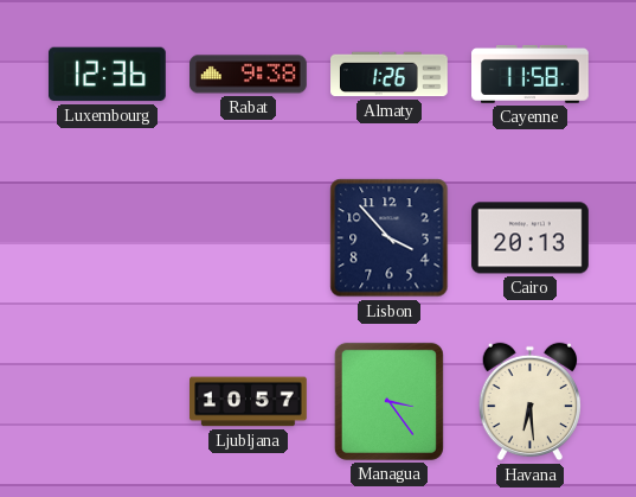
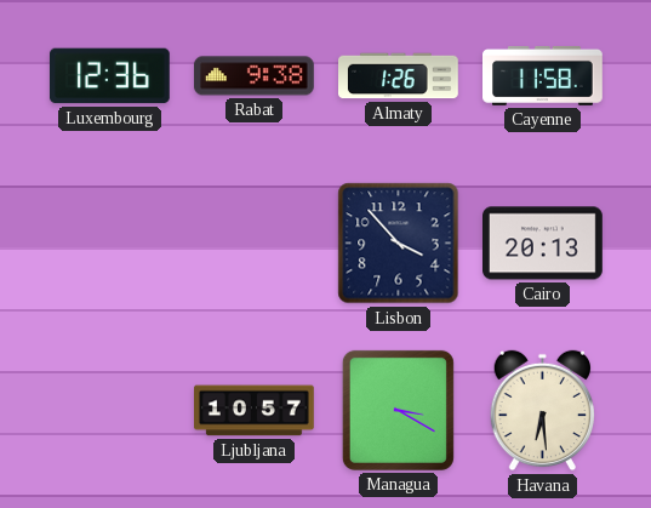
Managua: 3:24 -> 3:20 (398, 410)
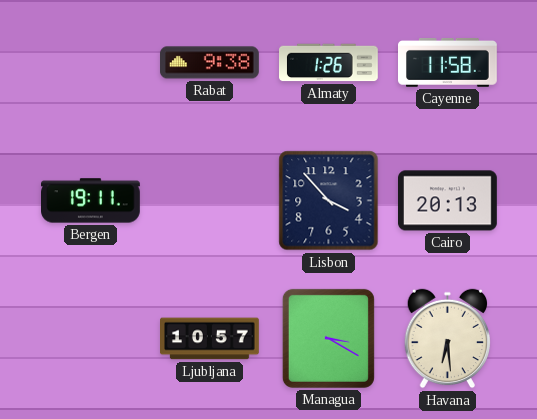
Luxembourg: 12:36 -> none (109, 76)
Bergen: none -> 19:11 (91, 201)
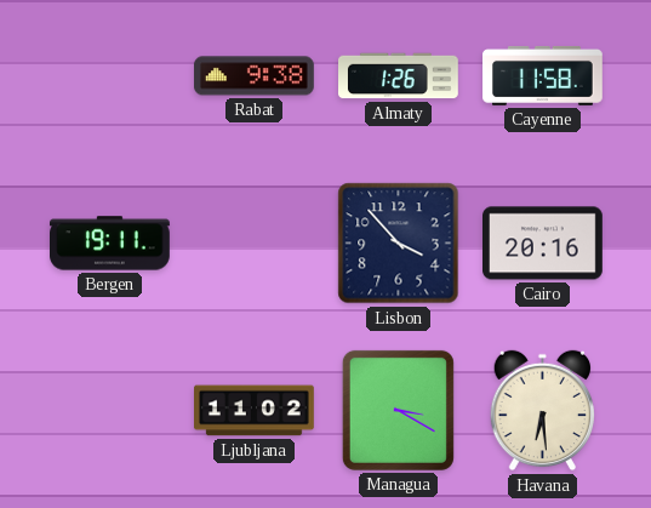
Cairo: 20:13 -> 20:16 (543, 244)
Ljubljana: 10:57 -> 11:02 (255, 411)
